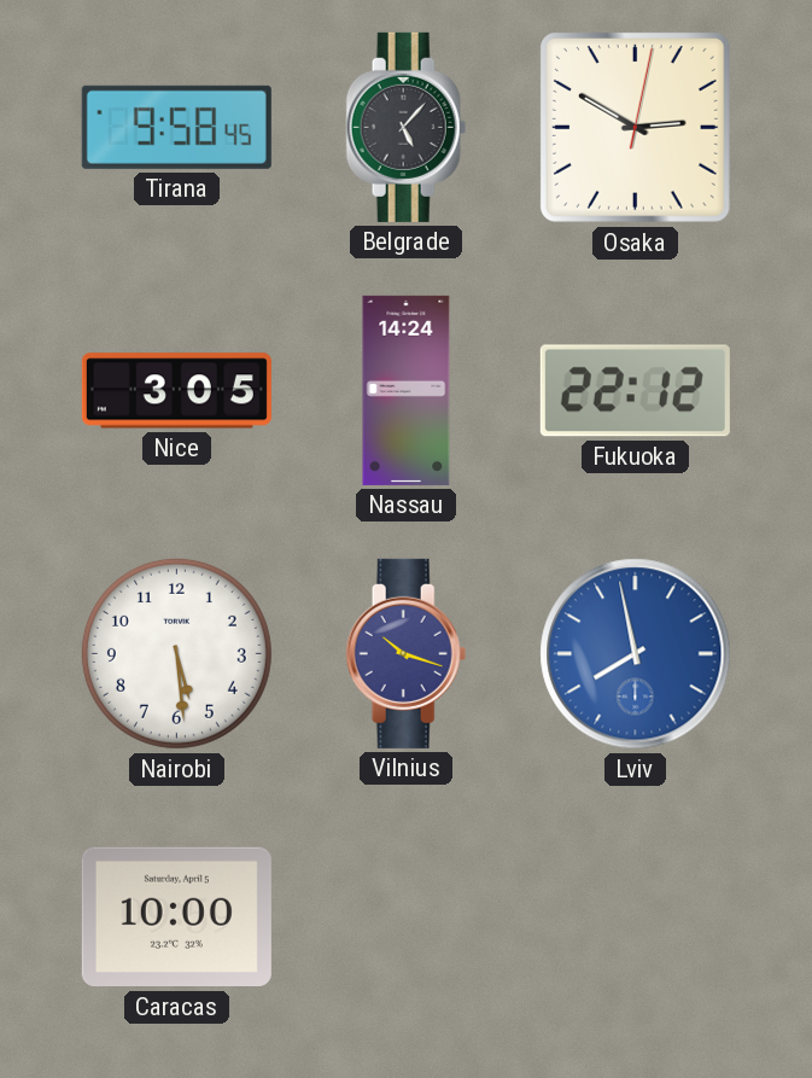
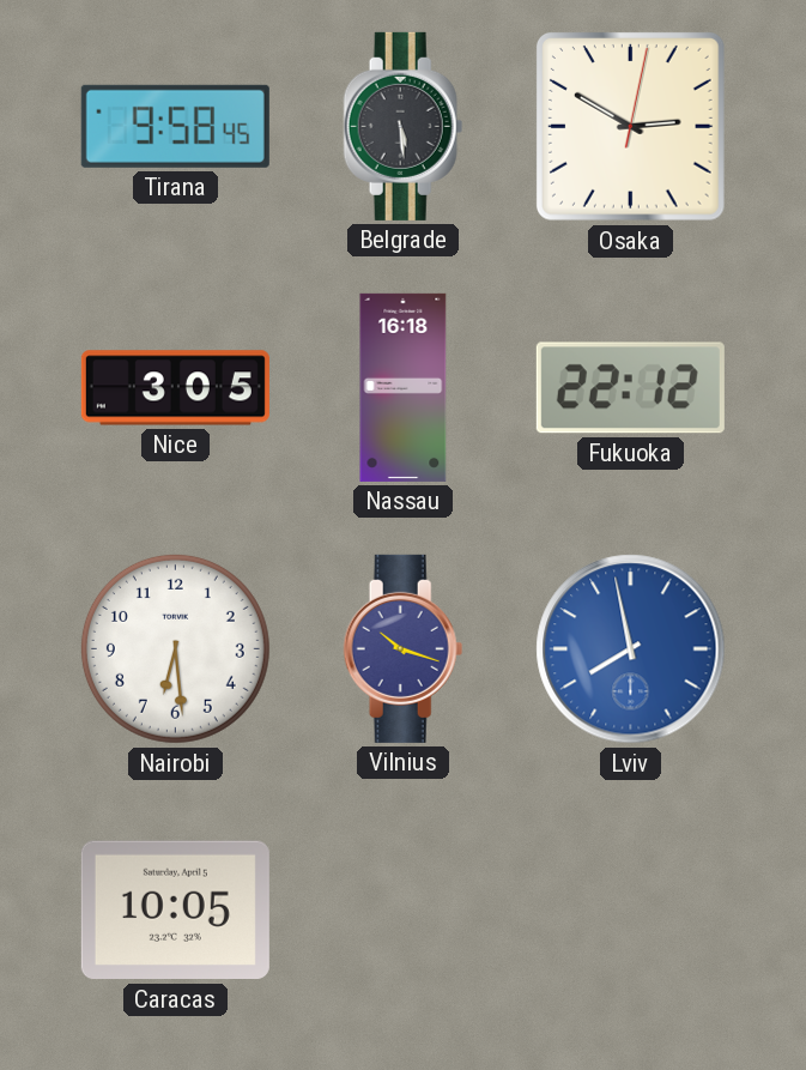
Belgrade: 5:07 -> 5:29 (404, 126)
Nassau: 14:24 -> 16:18 (404, 387)
Nairobi: 5:29 -> 6:29 (175, 648)
Caracas: 10:00 -> 10:05 (175, 911)
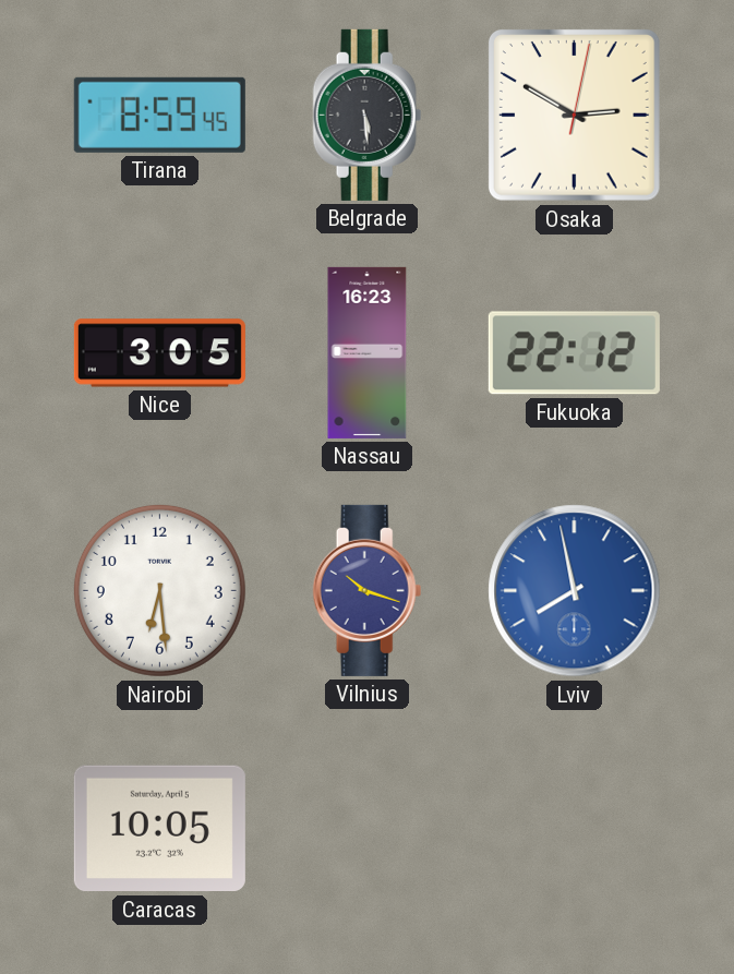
Tirana: 9:58 -> 8:59 (159, 115)
Nassau: 16:18 -> 16:23 (368, 352)
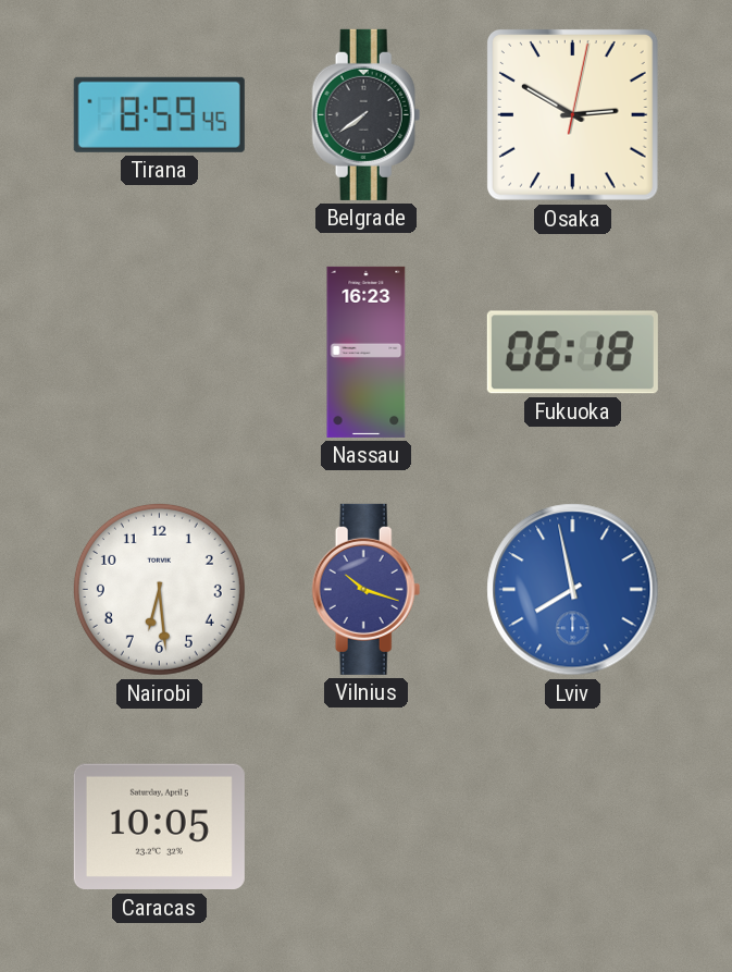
Belgrade: 5:29 -> 7:39 (367, 114)
Nice: 3:05 -> none (159, 353)
Fukuoka: 22:12 -> 06:18 (572, 353)
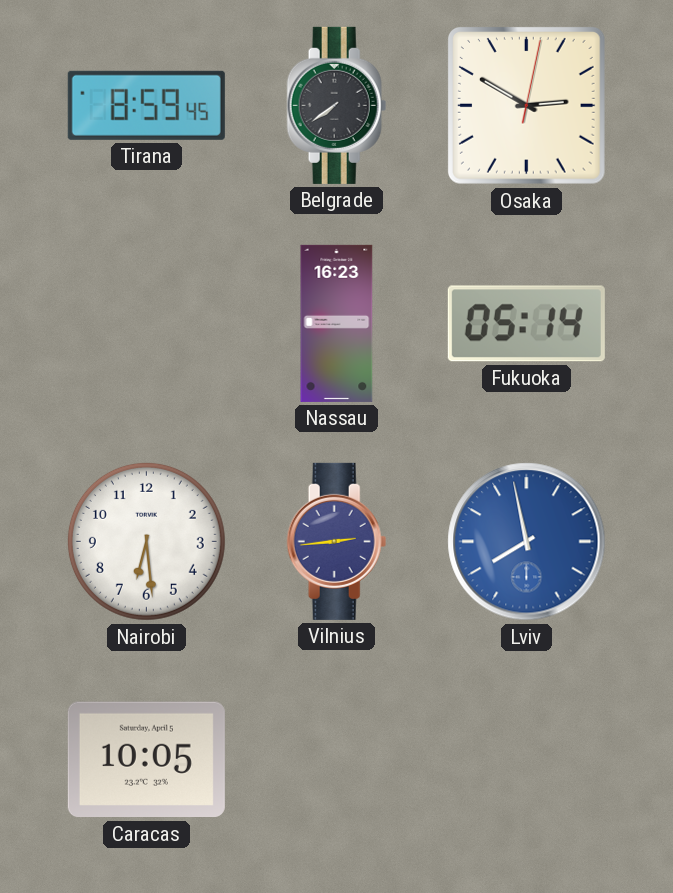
Fukuoka: 06:18 -> 05:14 (526, 324)
Vilnius: 10:18 -> 2:44 (337, 541)
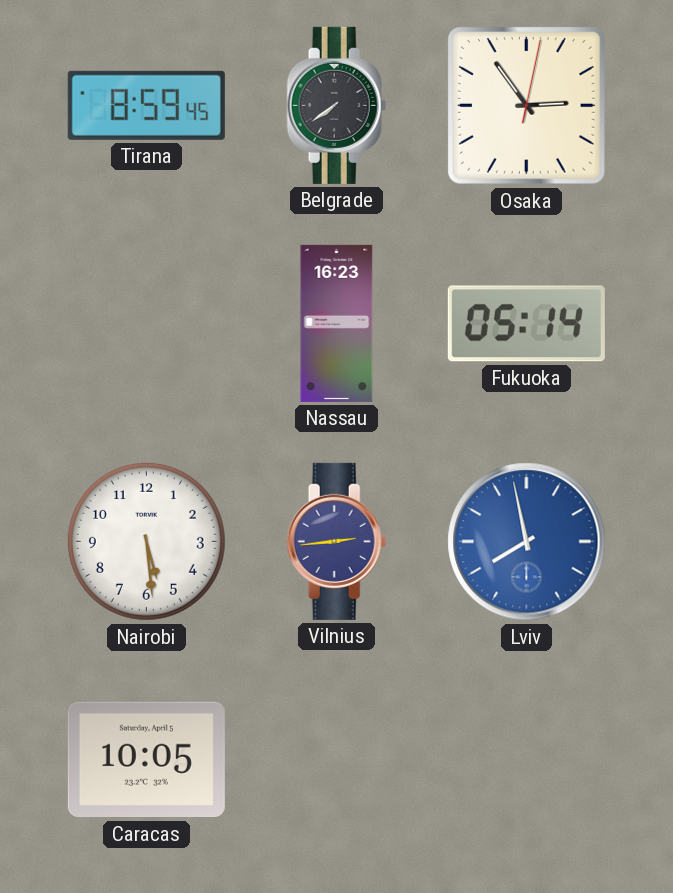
Osaka: 2:50 -> 2:54 (527, 106)
Nairobi: 6:29 -> 5:29 (146, 541)
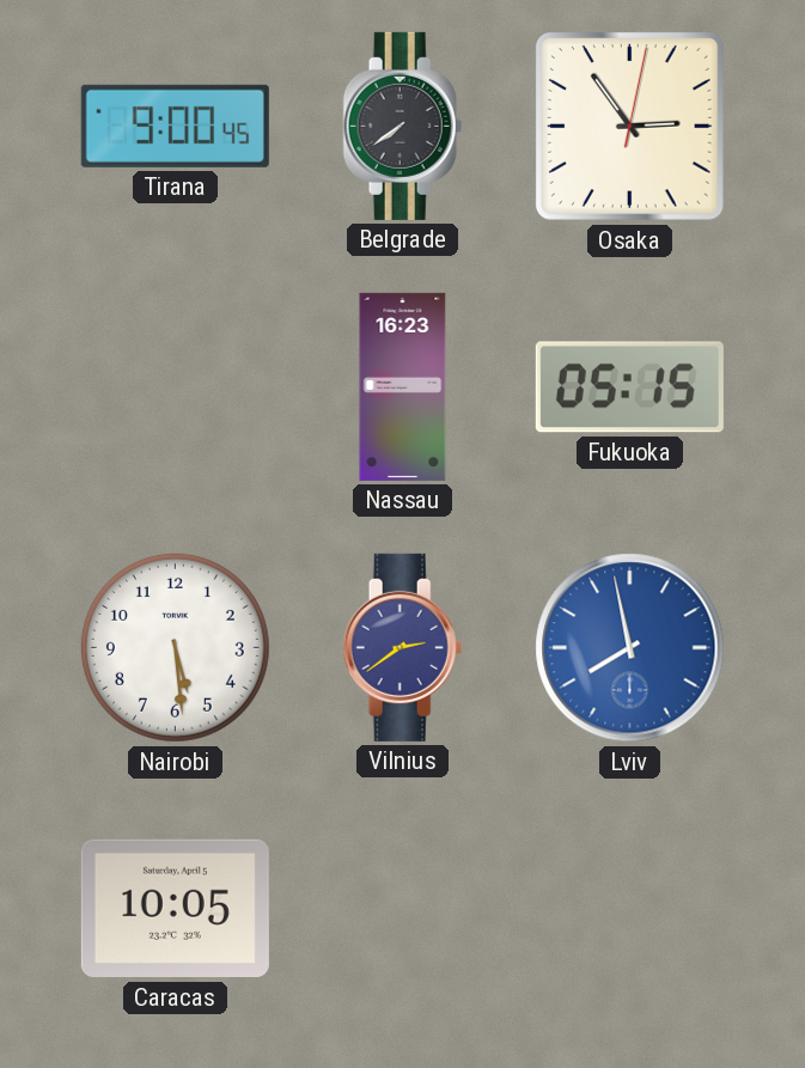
Tirana: 8:59 -> 9:00 (175, 126)
Fukuoka: 05:14 -> 05:15 (629, 387)
Vilnius: 2:44 -> 2:39 (403, 647)
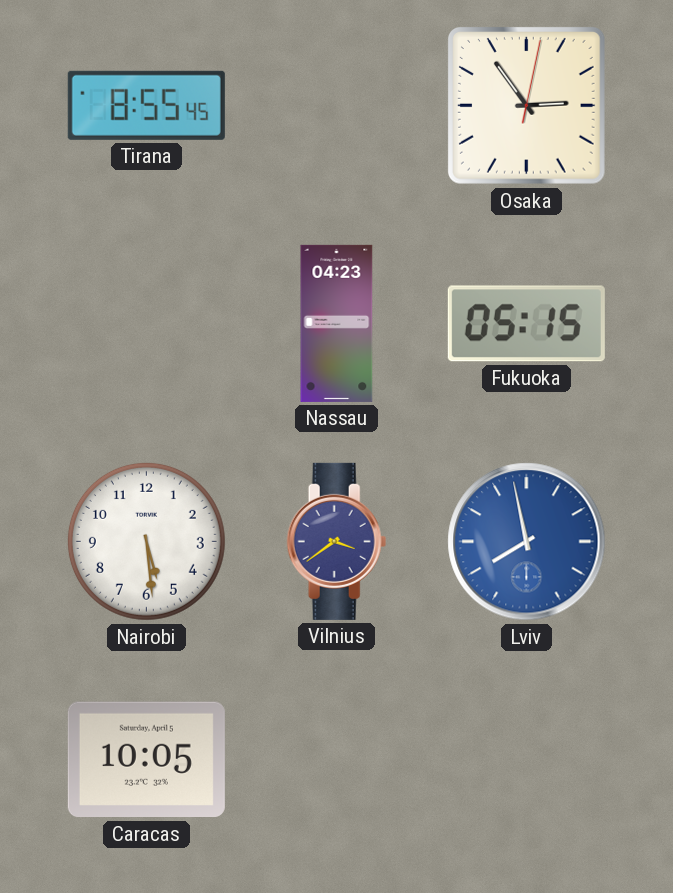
Tirana: 9:00 -> 8:55 (146, 105)
Belgrade: 7:39 -> none (403, 126)
Nassau: 16:23 -> 04:23 (337, 323)
Vilnius: 2:39 -> 3:39 (337, 541)
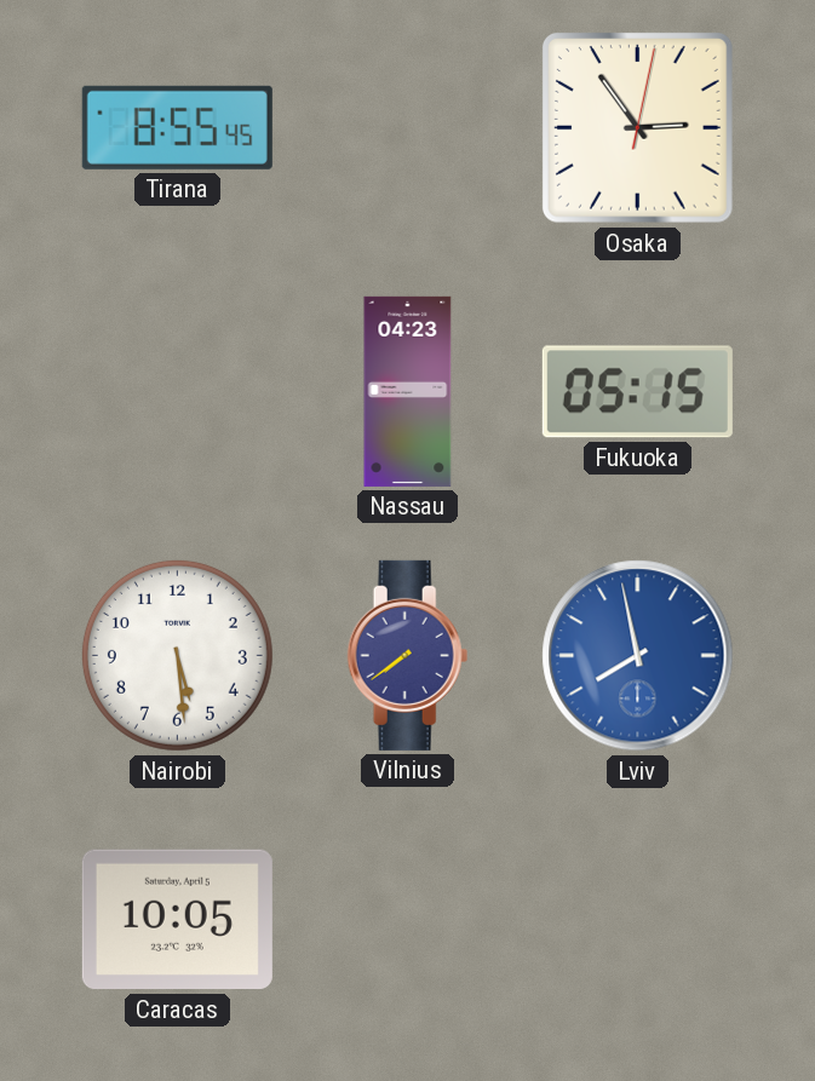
Vilnius: 3:39 -> 7:39 (408, 655)
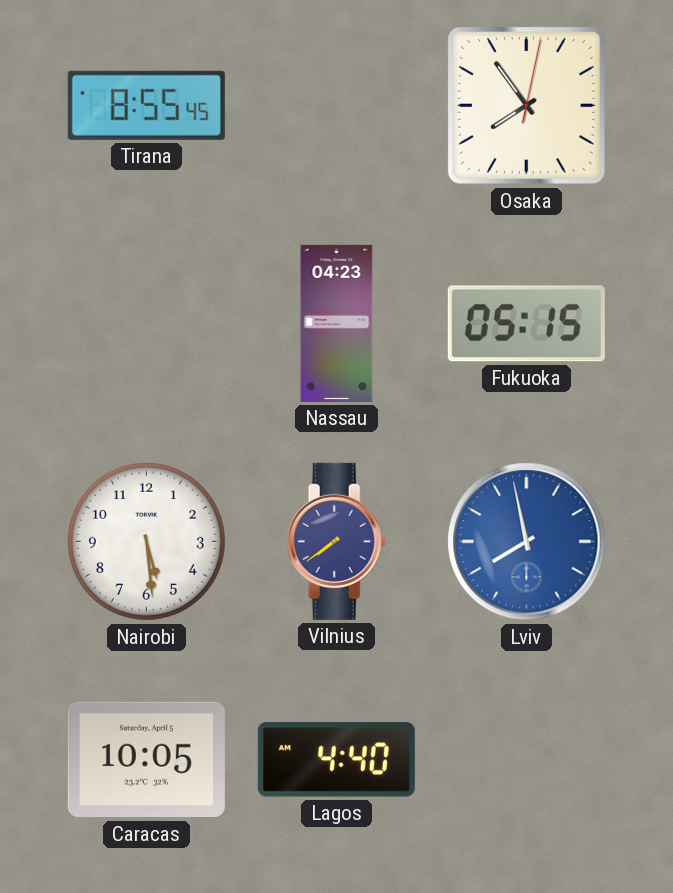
Osaka: 2:54 -> 7:54 (527, 106)
Lagos: none -> 4:40 (336, 760)
